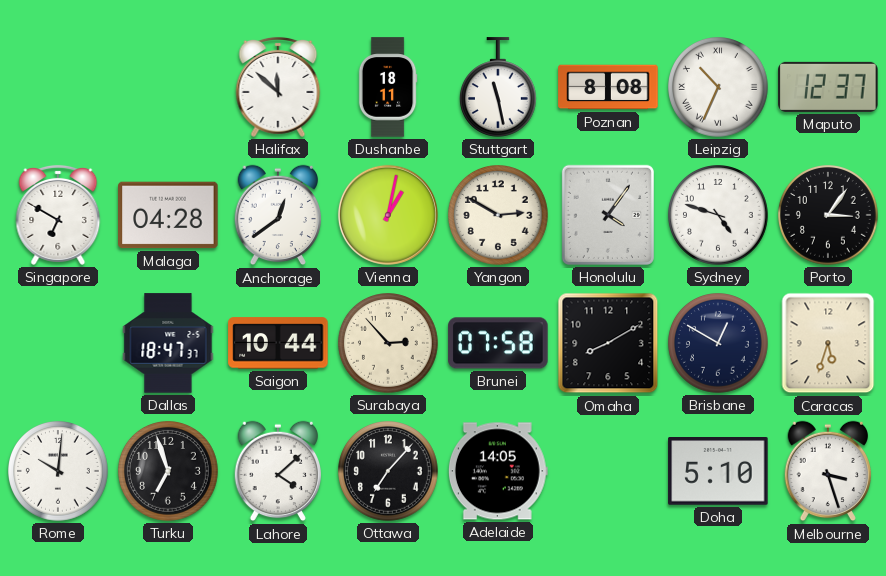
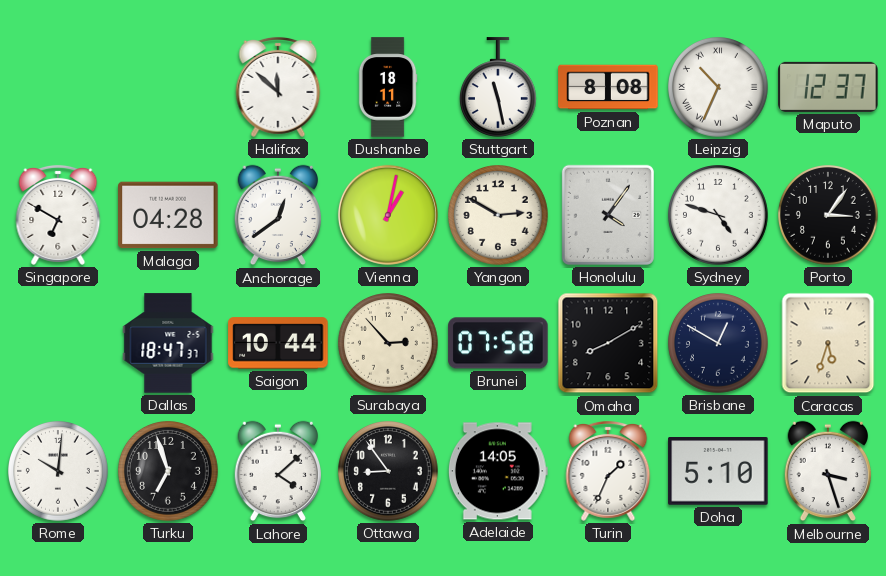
Ottawa: 7:07 -> 8:54 (389, 472)
Turin: none -> 1:34 (608, 471)
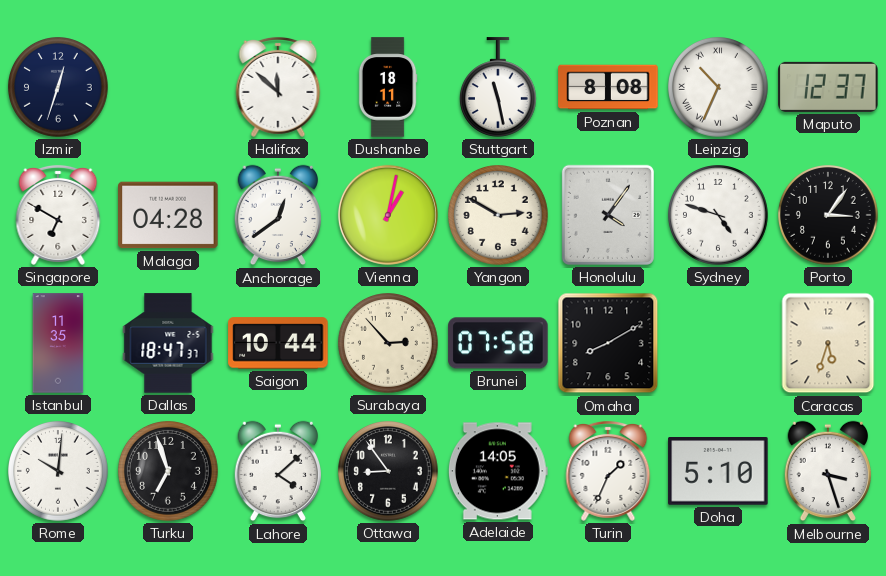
Izmir: none -> 12:33 (59, 88)
Istanbul: none -> 11:35 (58, 343)
Brisbane: 12:50 -> none (719, 344)
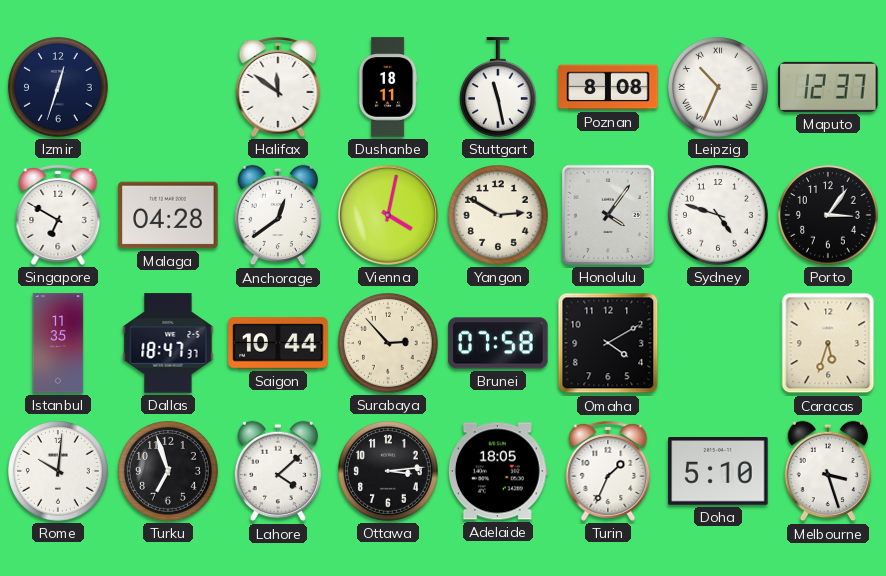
Halifax: 11:52 -> 11:51 (278, 87)
Vienna: 1:02 -> 4:02 (388, 215)
Omaha: 8:10 -> 4:10 (608, 343)
Ottawa: 8:54 -> 3:14 (389, 472)
Adelaide: 14:05 -> 18:05 (498, 471)
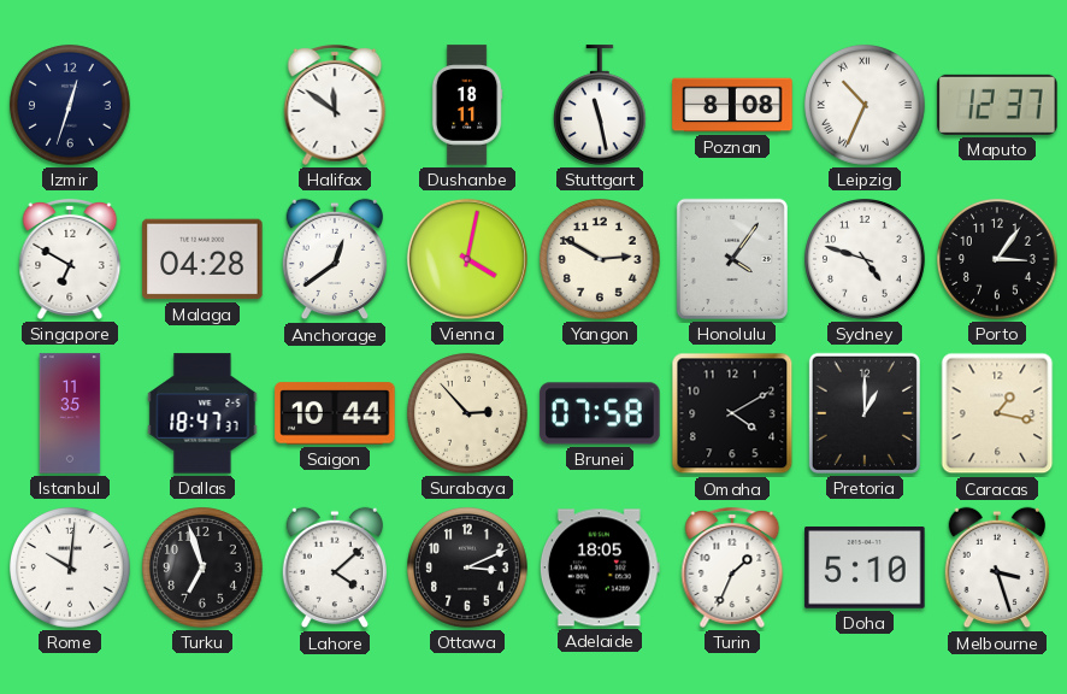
Pretoria: none -> 1:00 (865, 413)
Caracas: 5:33 -> 1:17 (997, 413)
Ottawa: 3:14 -> 3:11 (468, 569)
